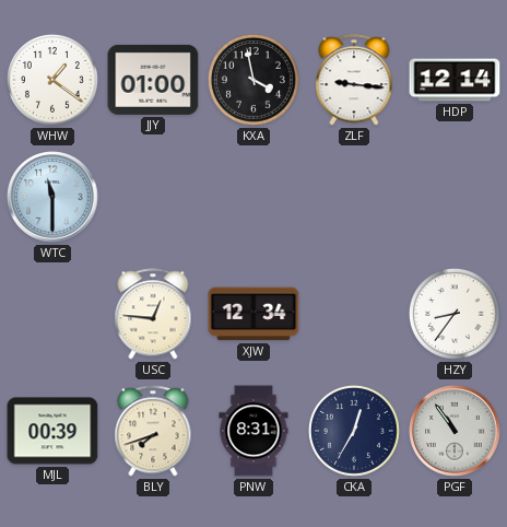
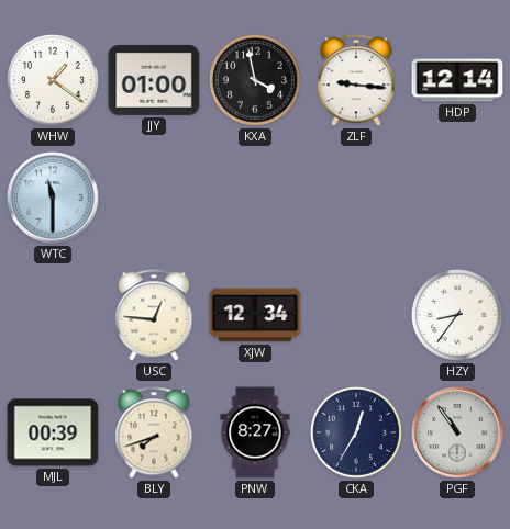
PNW: 8:31 -> 8:27 (255, 432)
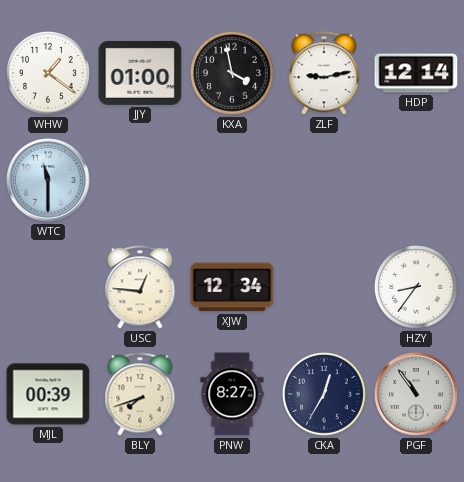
ZLF: 9:16 -> 9:13 (324, 73)
